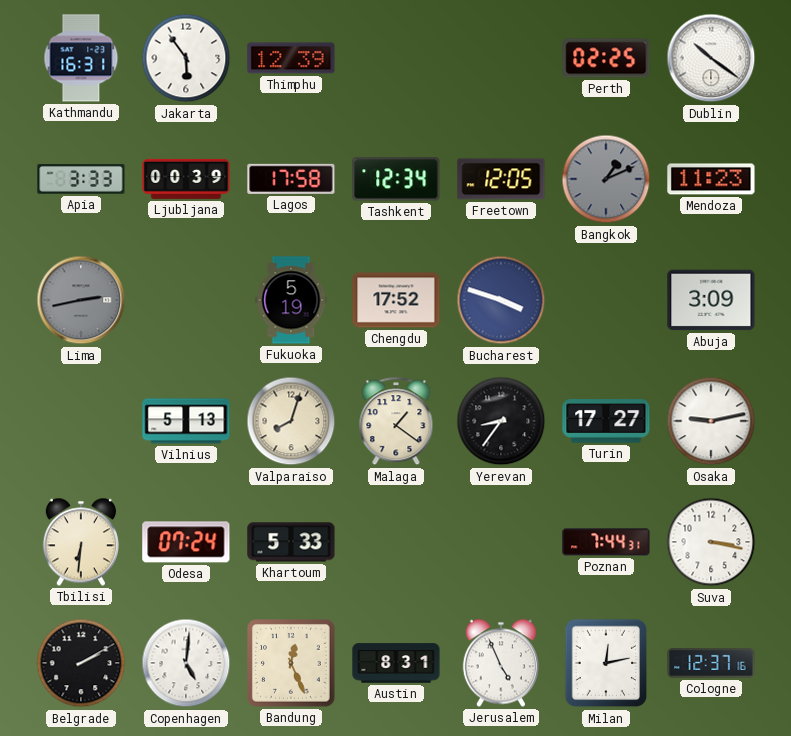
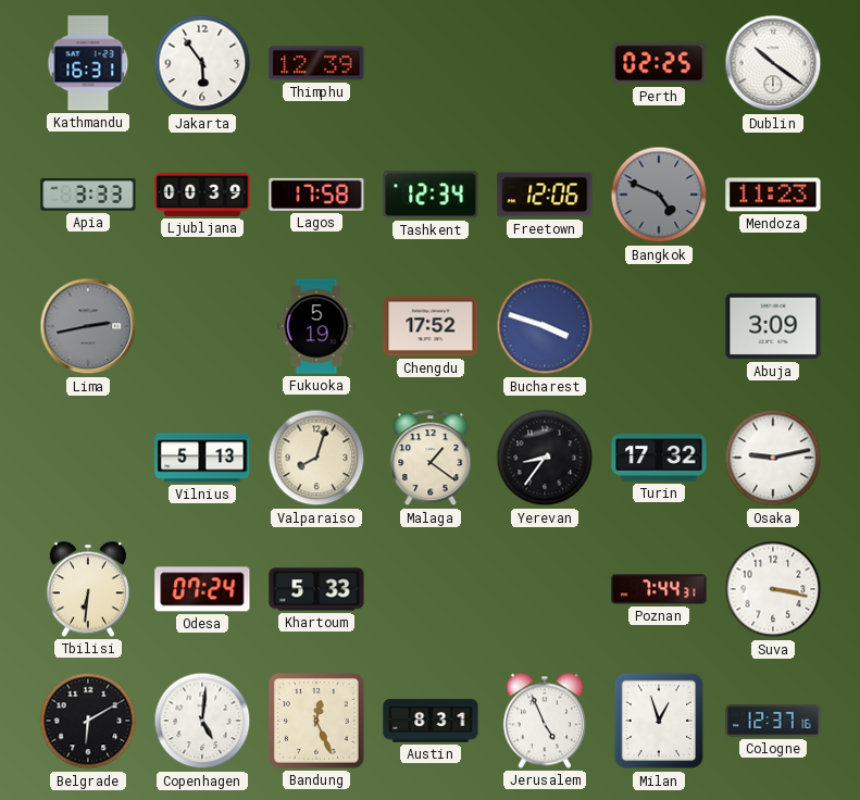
Freetown: 12:05 -> 12:06 (545, 195)
Bangkok: 1:11 -> 4:49 (659, 195)
Turin: 17:27 -> 17:32 (659, 458)
Belgrade: 2:10 -> 6:10 (88, 721)
Milan: 12:13 -> 12:57 (659, 721)
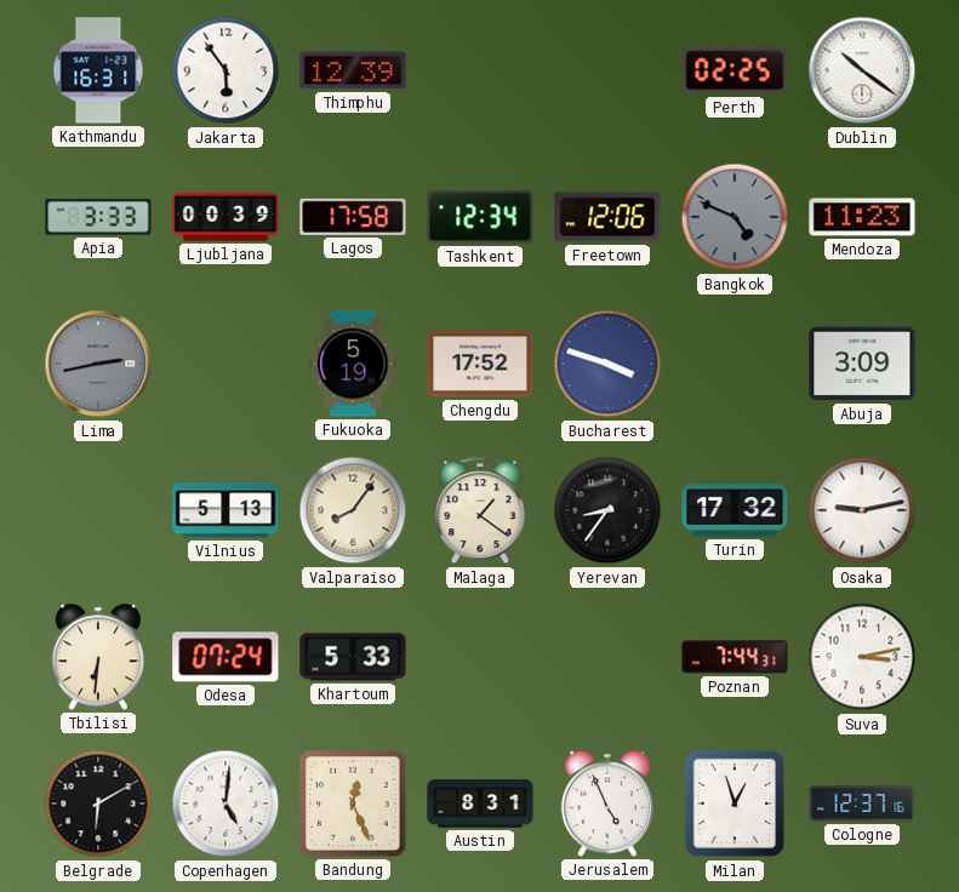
Valparaiso: 8:03 -> 8:06 (353, 510)
Suva: 3:17 -> 3:13 (862, 657)
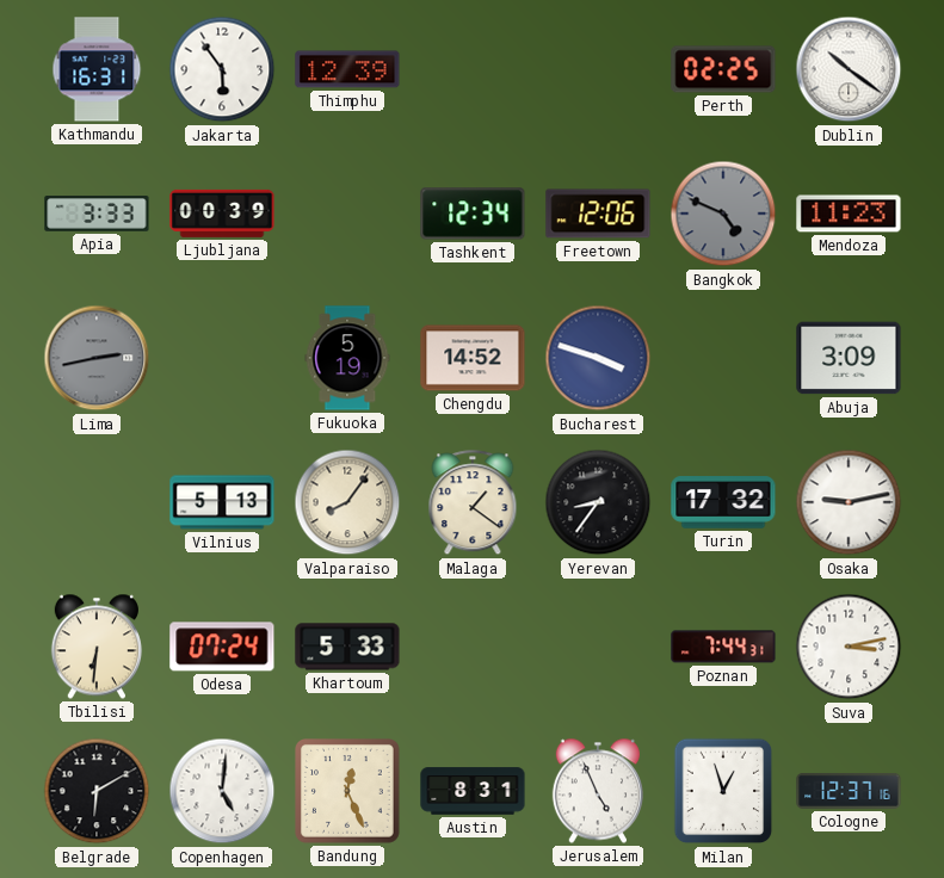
Lagos: 17:58 -> none (353, 217)
Chengdu: 17:52 -> 14:52 (473, 358)
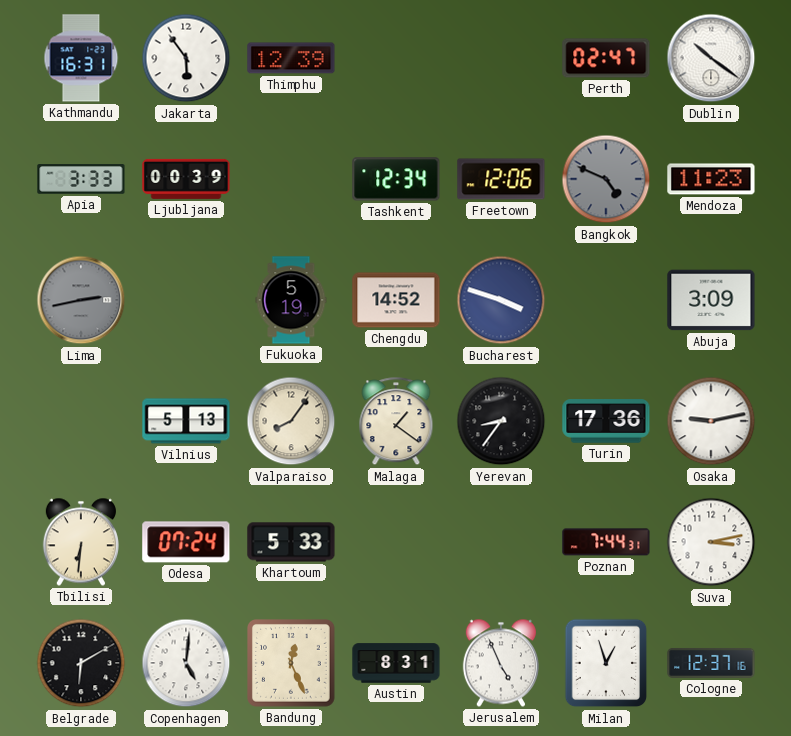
Perth: 02:25 -> 02:47 (606, 58)
Turin: 17:32 -> 17:36 (606, 421)
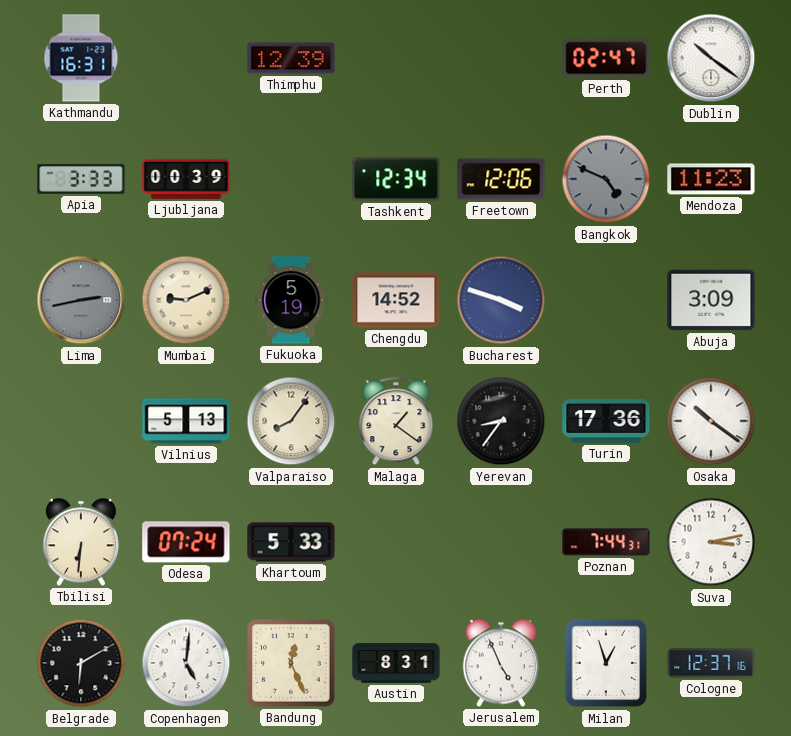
Jakarta: 5:54 -> none (186, 58)
Mumbai: none -> 9:11 (186, 300)
Osaka: 9:13 -> 10:21 (711, 421)
